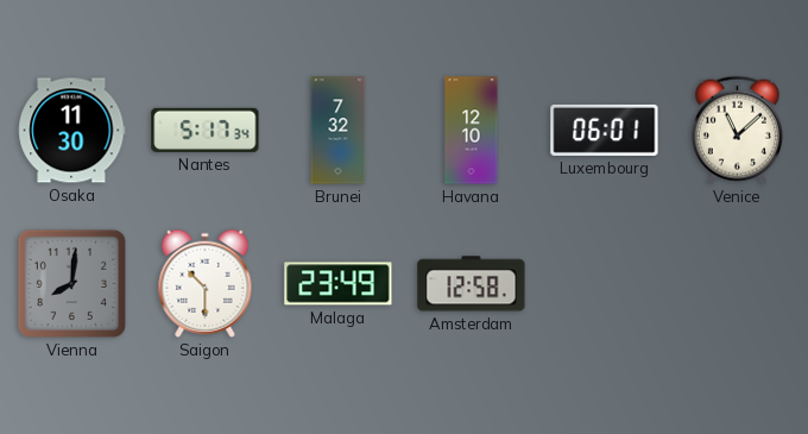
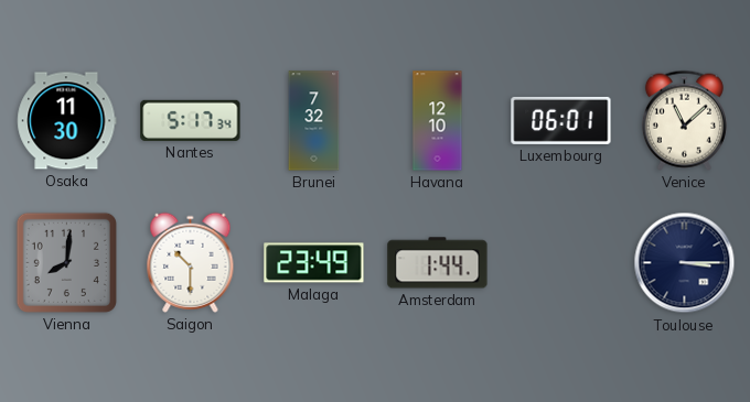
Amsterdam: 12:58 -> 1:44 (438, 263)
Toulouse: none -> 3:15 (685, 263)
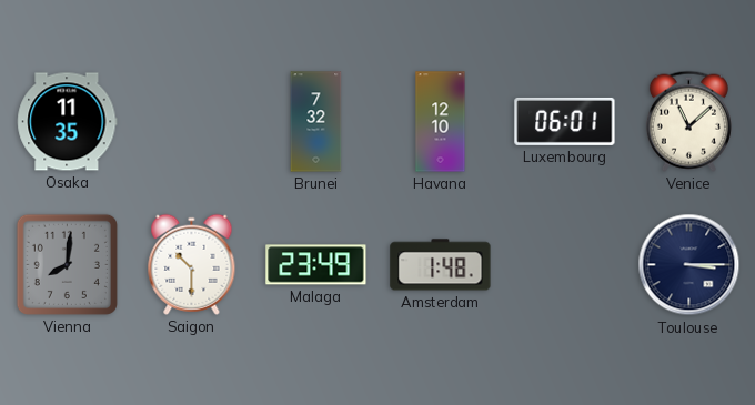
Osaka: 11:30 -> 11:35 (68, 122)
Nantes: 5:17 -> none (191, 120)
Amsterdam: 1:44 -> 1:48 (441, 265)
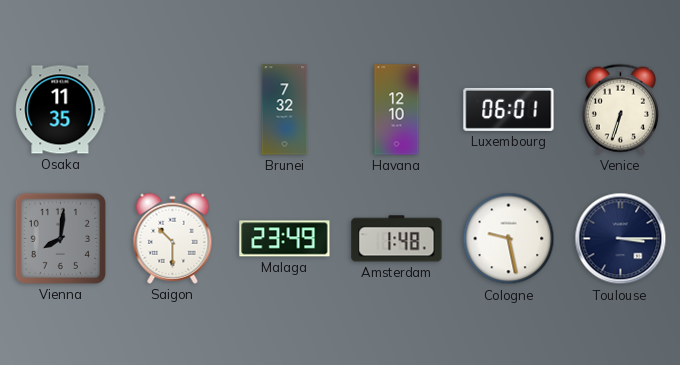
Venice: 11:08 -> 6:33 (620, 109)
Cologne: none -> 9:28 (509, 239)
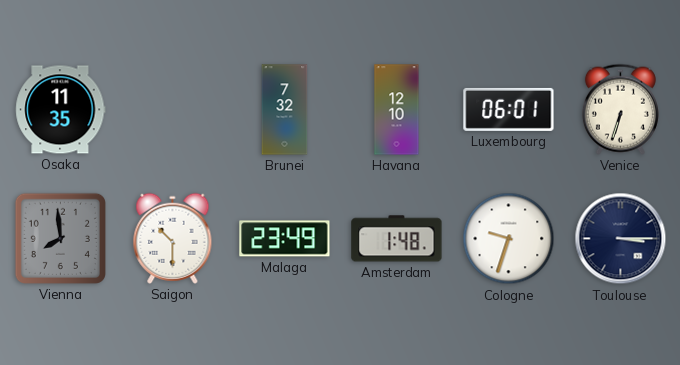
Vienna: 8:01 -> 7:59 (60, 238)
Cologne: 9:28 -> 9:33 (509, 239)
